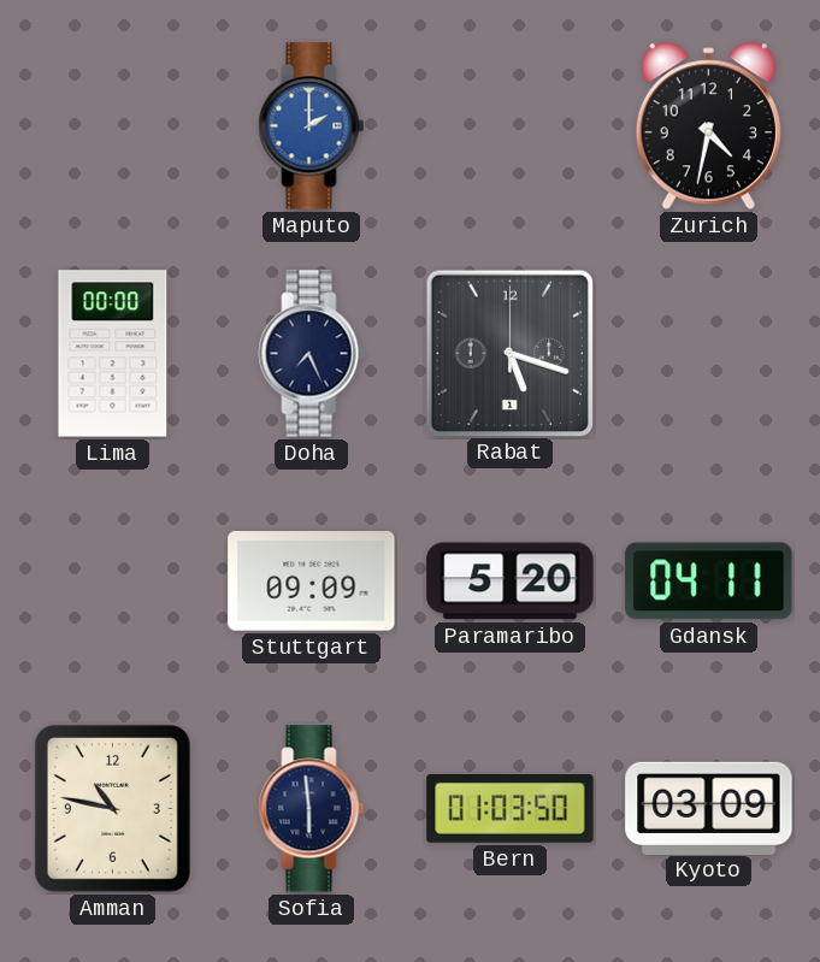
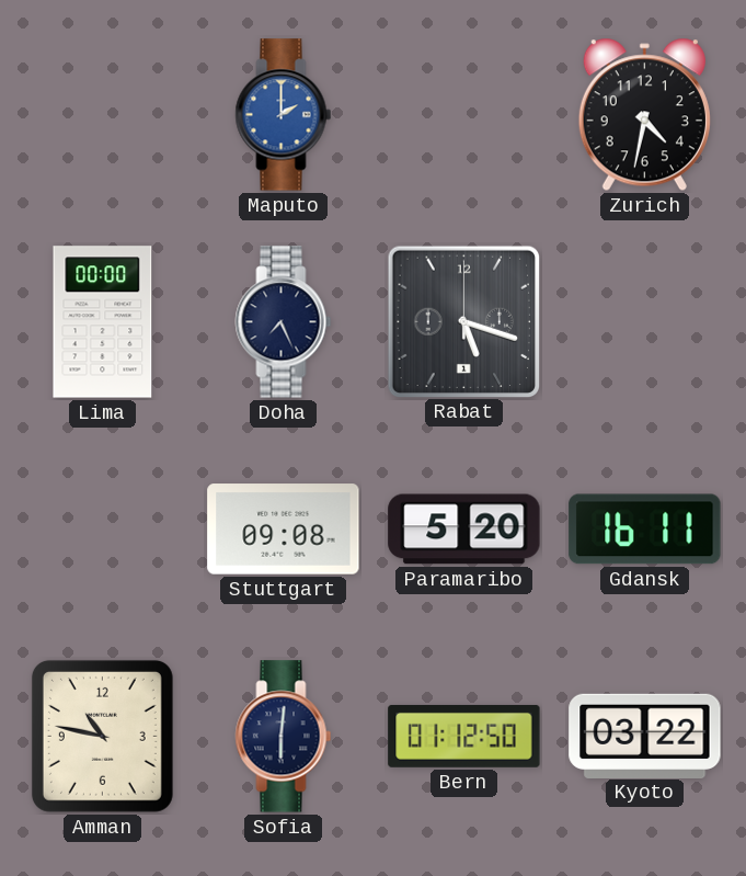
Stuttgart: 09:09 -> 09:08 (284, 530)
Gdansk: 04:11 -> 16:11 (645, 530)
Sofia: 5:59 -> 6:01 (284, 737)
Bern: 01:03 -> 01:12 (464, 736)
Kyoto: 03:09 -> 03:22 (645, 736)
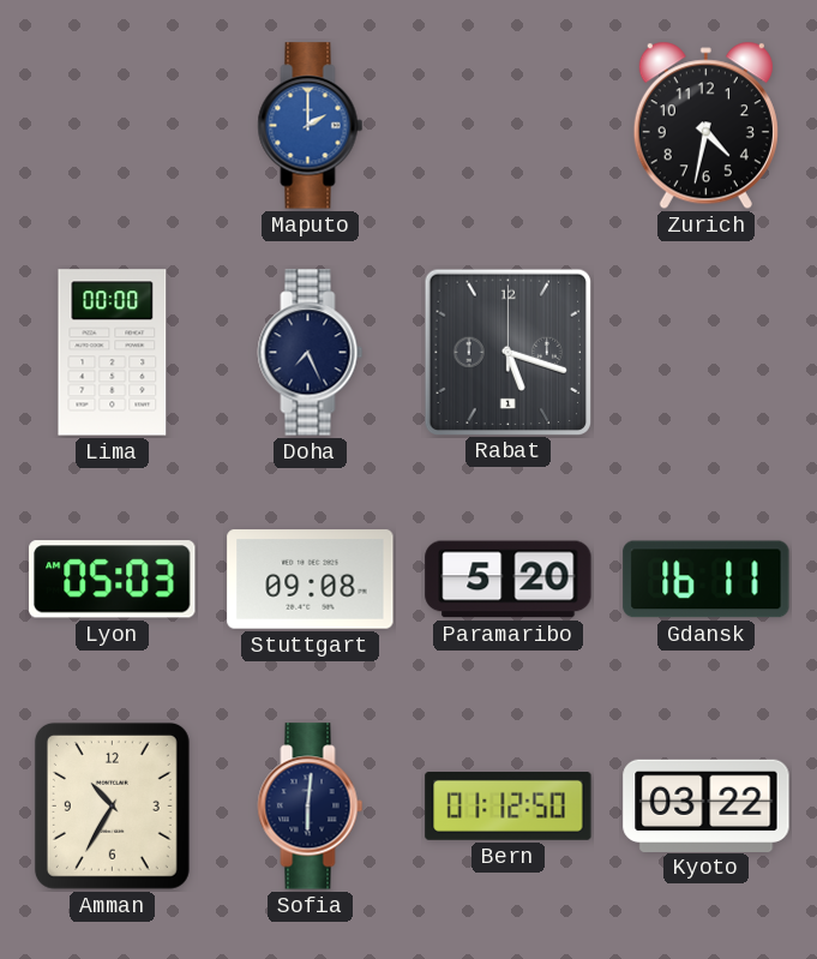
Lyon: none -> 05:03 (113, 580)
Amman: 10:47 -> 10:35 (112, 805)
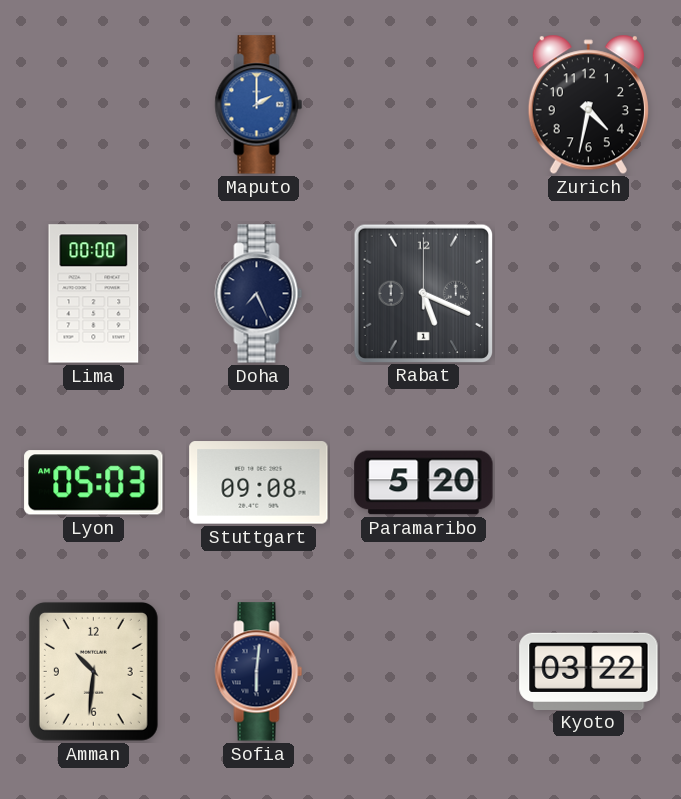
Rabat: 5:18 -> 5:19 (423, 293)
Gdansk: 16:11 -> none (707, 580)
Amman: 10:35 -> 10:31 (93, 671)
Bern: 01:12 -> none (509, 805)
